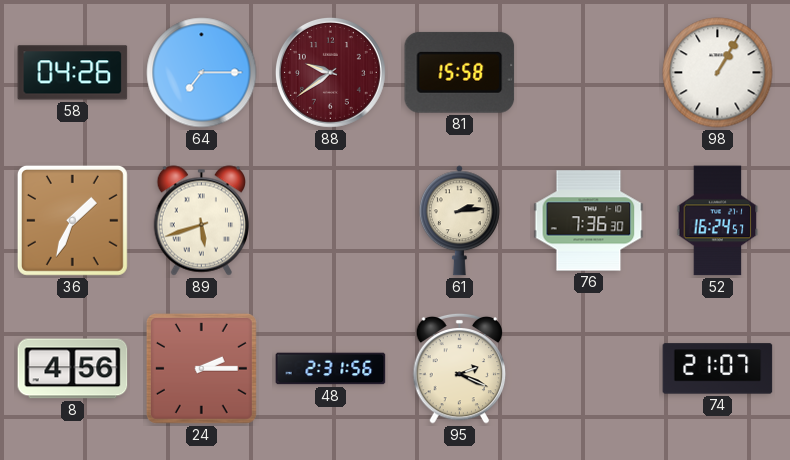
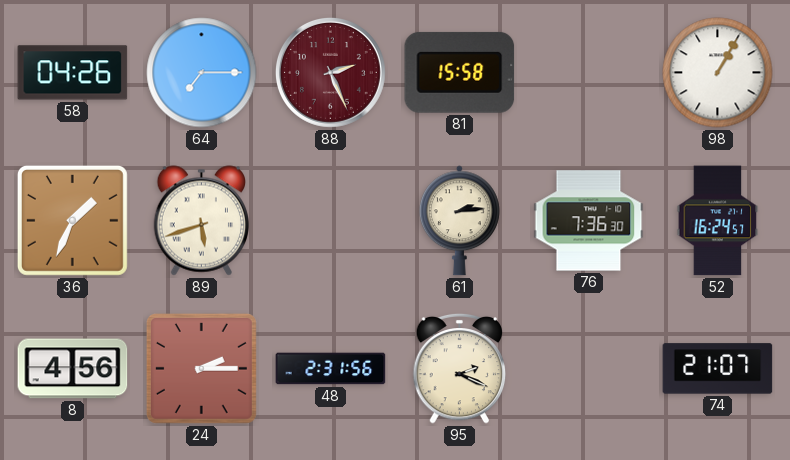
88: 9:39 -> 2:26 (330, 72)
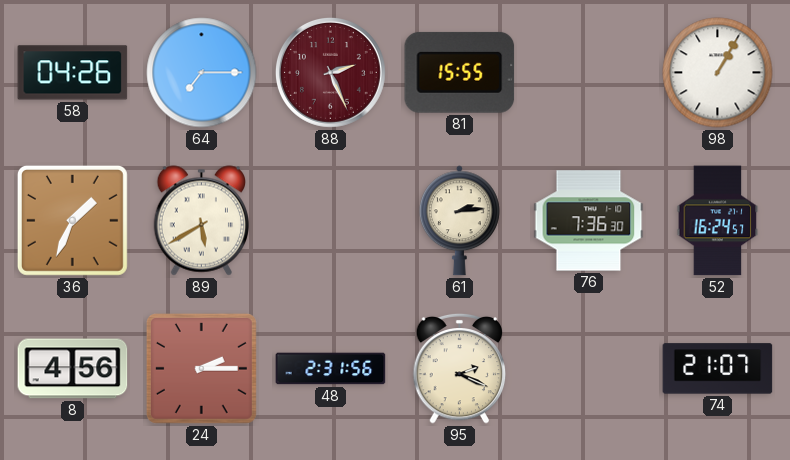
81: 15:58 -> 15:55 (460, 72)
89: 5:42 -> 5:40 (201, 221)
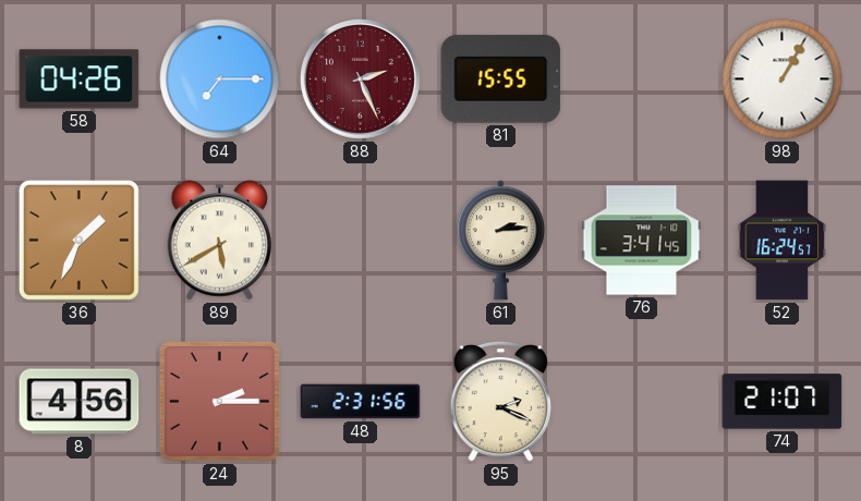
76: 7:36 -> 3:41 (642, 241)
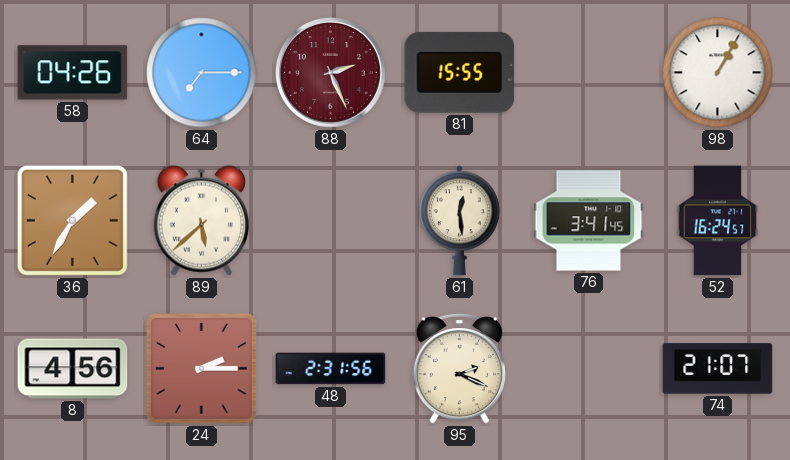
36: 1:34 -> 1:35 (72, 220)
89: 5:40 -> 5:38 (201, 221)
61: 2:14 -> 12:29 (459, 221)
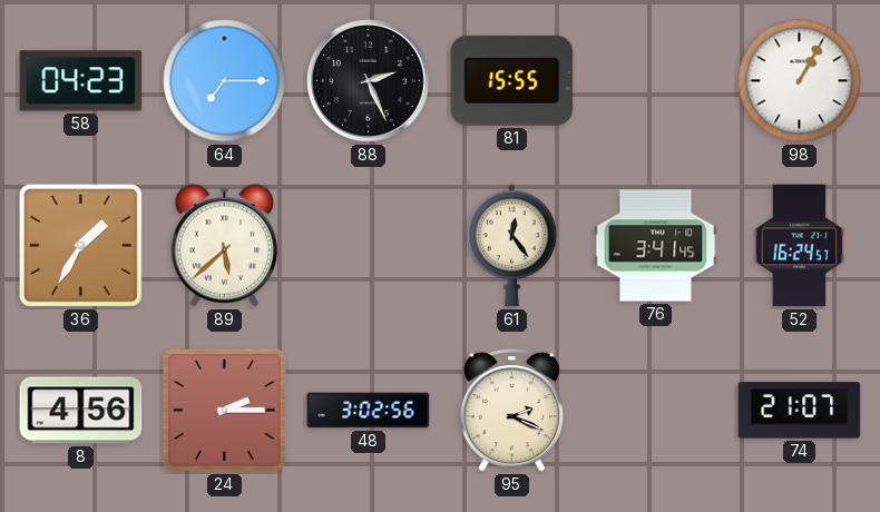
58: 04:26 -> 04:23 (81, 81)
88 dial: burgundy -> black (368, 80)
61: 12:29 -> 12:24 (511, 246)
48: 2:31 -> 3:02 (369, 411)
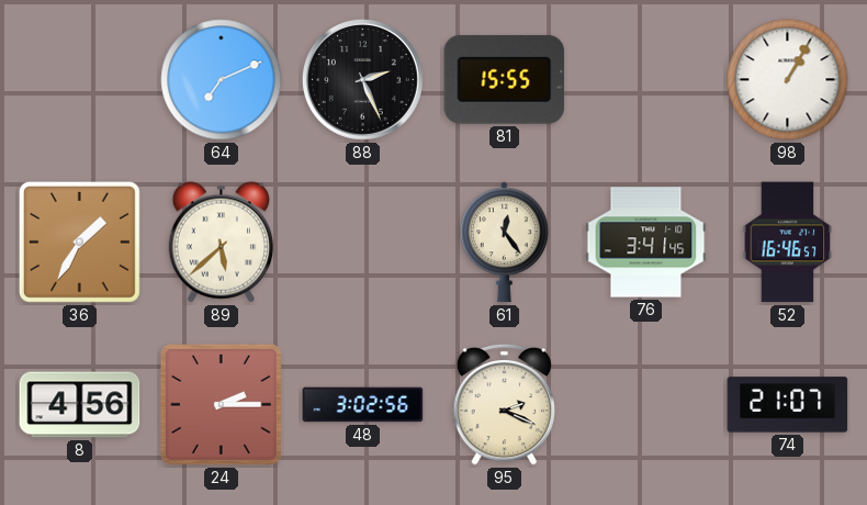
58: 04:23 -> none (81, 81)
64: 7:15 -> 7:11 (222, 80)
52: 16:24 -> 16:46 (788, 243)
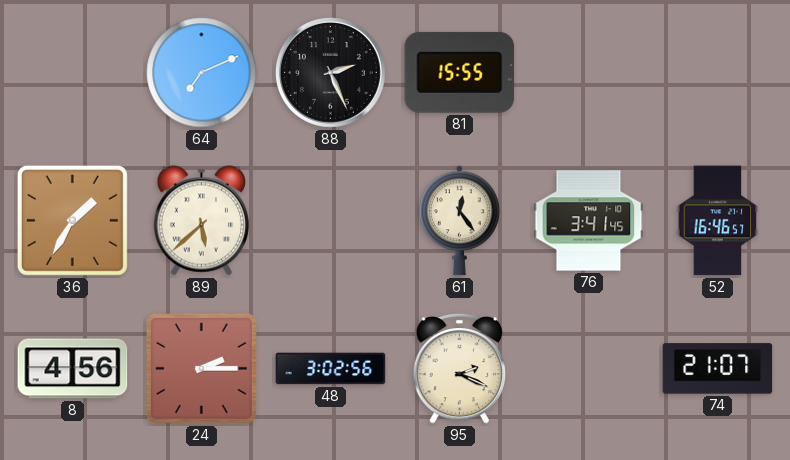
98: 1:05 -> none (788, 80)
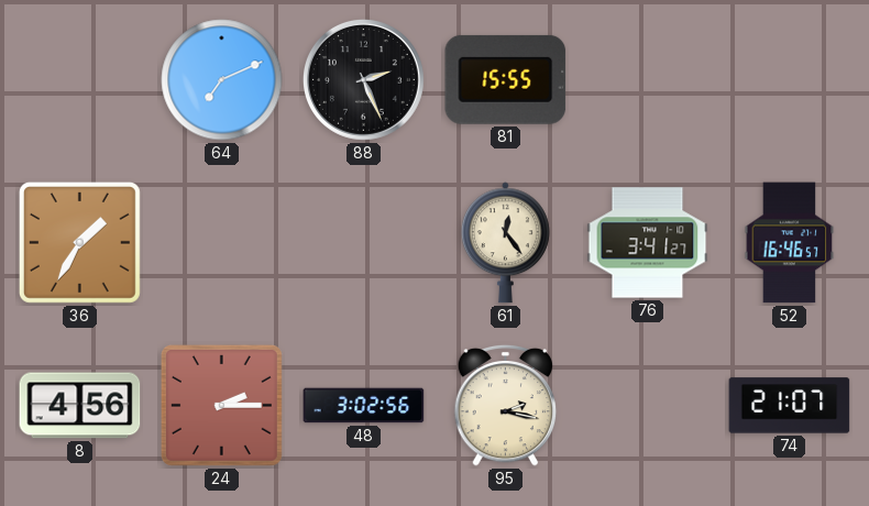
89: 5:38 -> none (201, 221)
76: 3:41:45 -> 3:41:27 (648, 243)
95: 2:19 -> 2:17 (506, 405)
